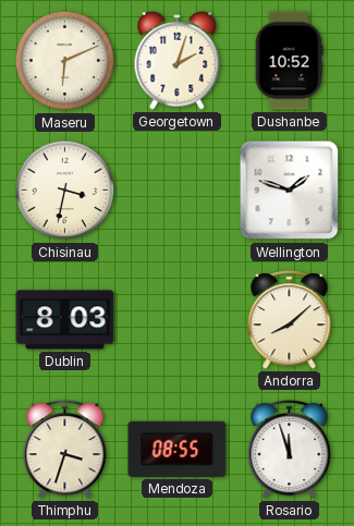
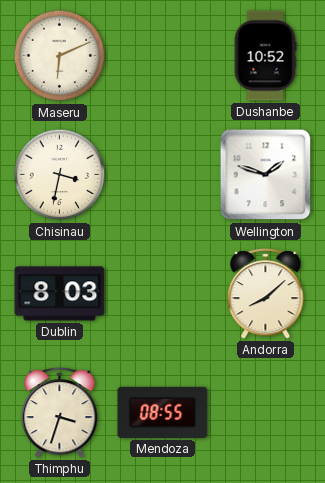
Georgetown: 2:03 -> none (178, 61)
Rosario: 11:57 -> none (290, 450)
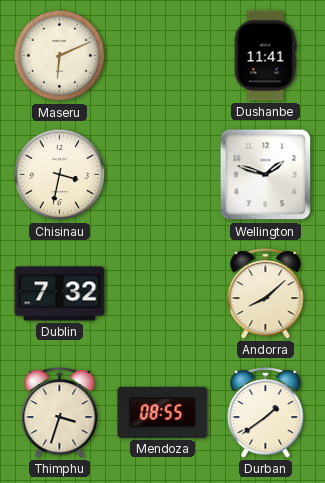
Dushanbe: 10:52 -> 11:41 (265, 56)
Dublin: 8:03 -> 7:32 (60, 294)
Durban: none -> 1:39 (266, 413)
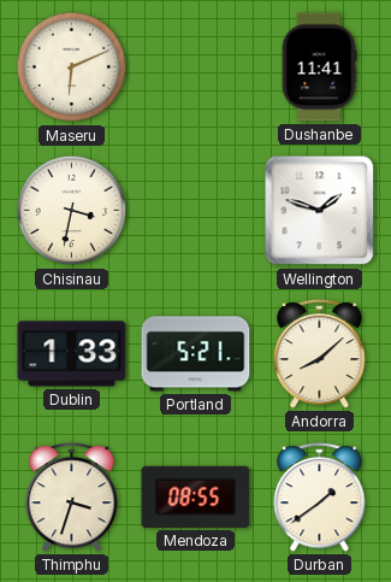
Dublin: 7:32 -> 1:33 (72, 354)
Portland: none -> 5:21 (196, 354)
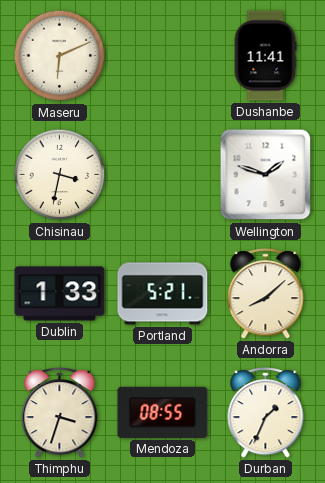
Durban: 1:39 -> 1:34 (266, 413)
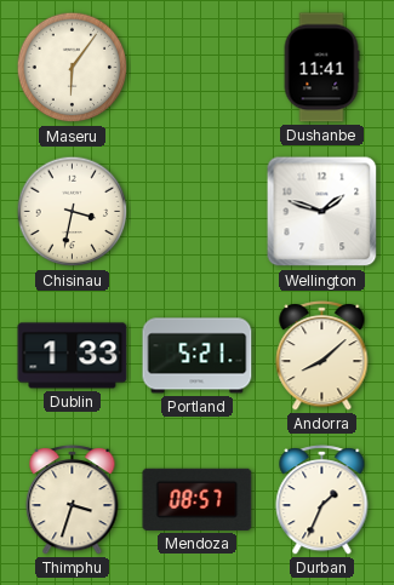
Maseru: 6:11 -> 6:06 (73, 68)
Mendoza: 08:55 -> 08:57 (198, 499)
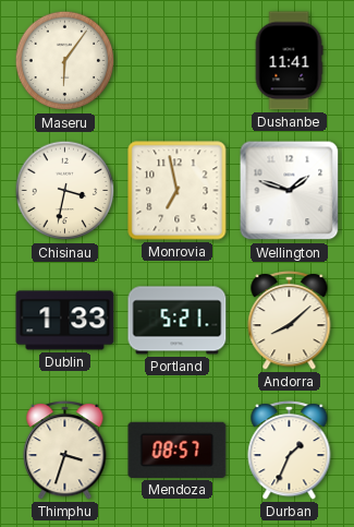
Monrovia: none -> 6:58 (178, 191)
